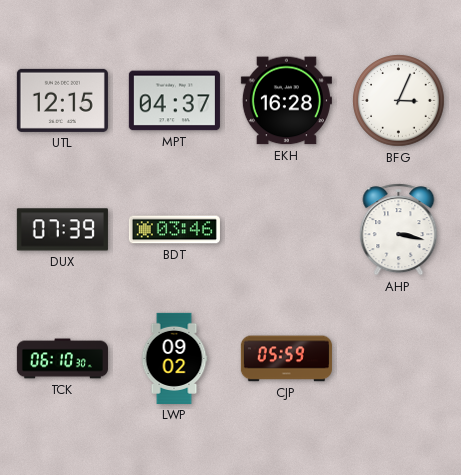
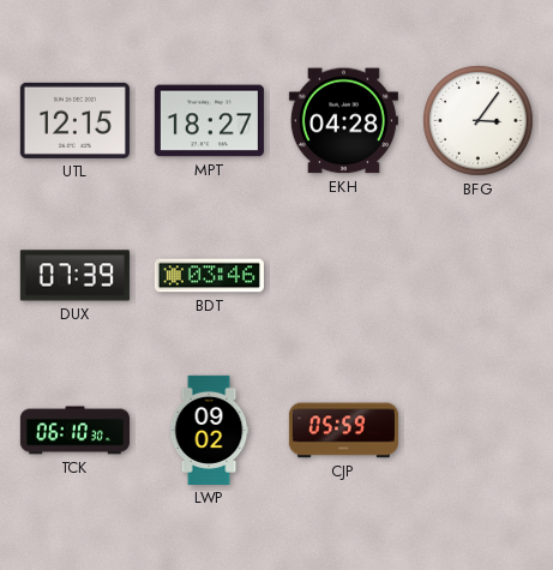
MPT: 04:37 -> 18:27 (209, 121)
EKH: 16:28 -> 04:28 (343, 121)
BFG: 3:04 -> 3:06 (479, 121)
AHP: 3:17 -> none (399, 230)
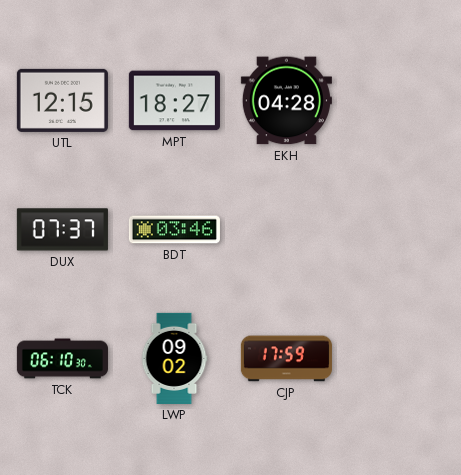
BFG: 3:06 -> none (479, 121)
DUX: 07:39 -> 07:37 (62, 230)
CJP: 05:59 -> 17:59 (286, 359)
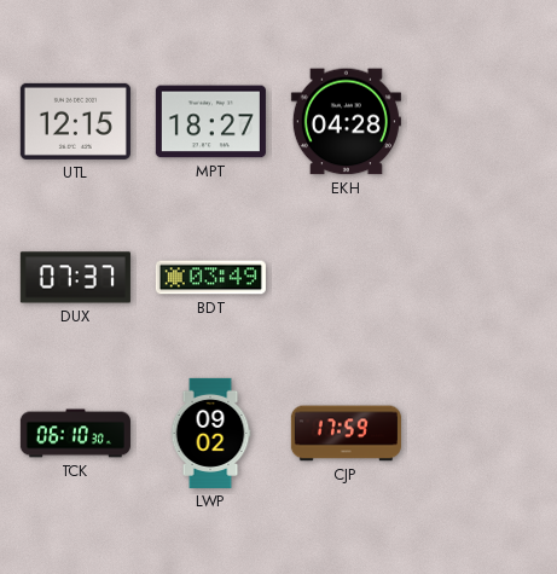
BDT: 03:46 -> 03:49 (210, 278)
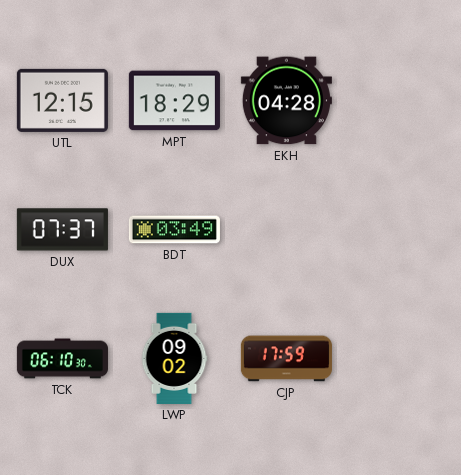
MPT: 18:27 -> 18:29 (174, 101)
